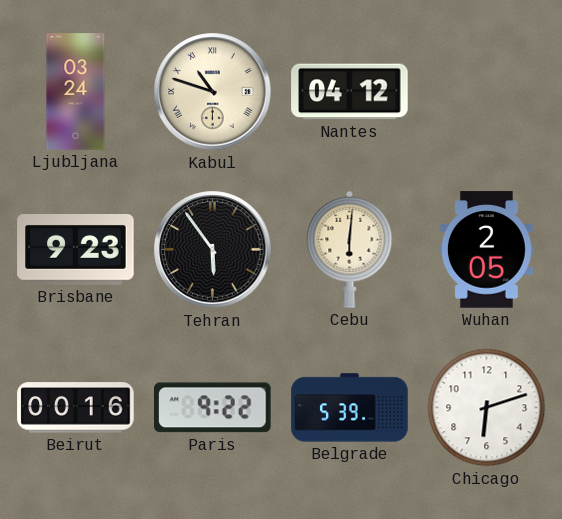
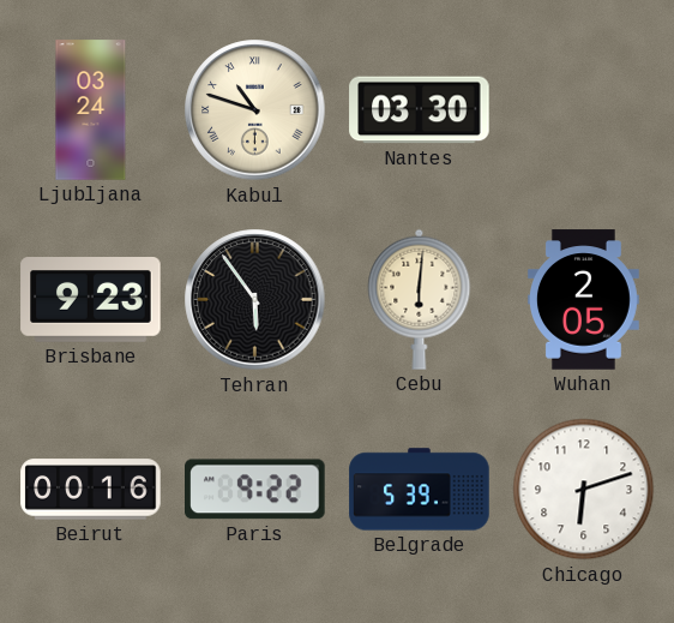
Nantes: 04:12 -> 03:30 (420, 110)
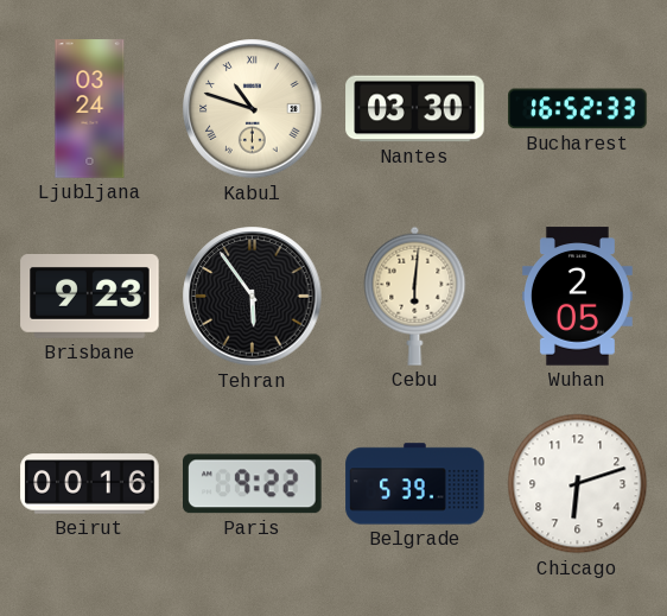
Bucharest: none -> 16:52 (578, 109)
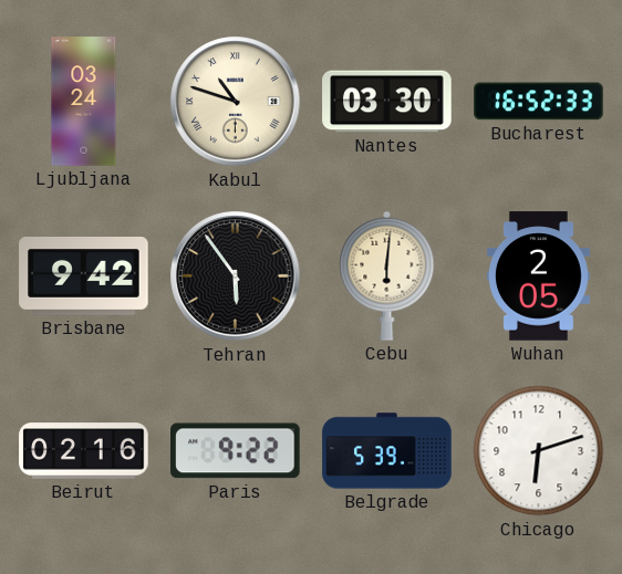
Brisbane: 9:23 -> 9:42 (84, 276)
Beirut: 00:16 -> 02:16 (84, 451)
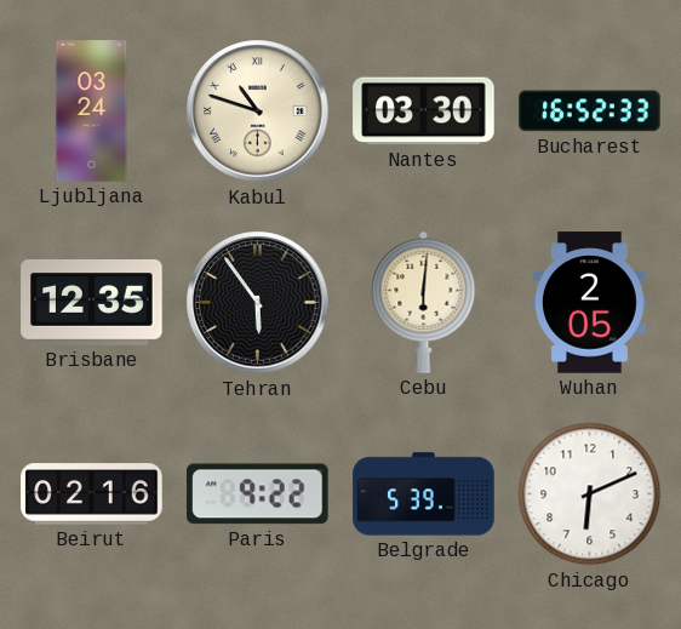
Brisbane: 9:42 -> 12:35 (92, 303)
Chicago: 6:12 -> 6:11 (590, 494)
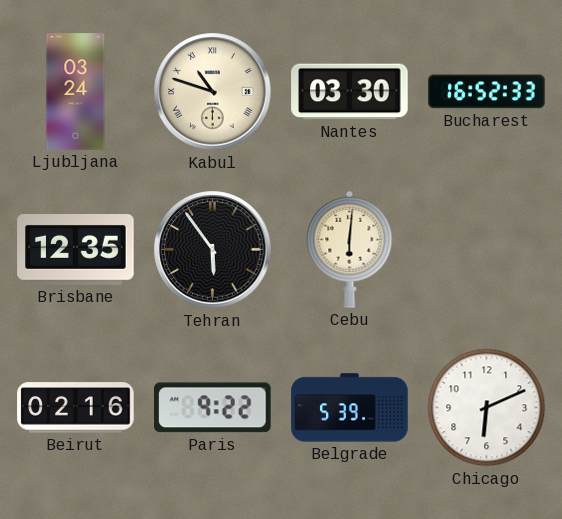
Wuhan: 2:05 -> none (589, 303)
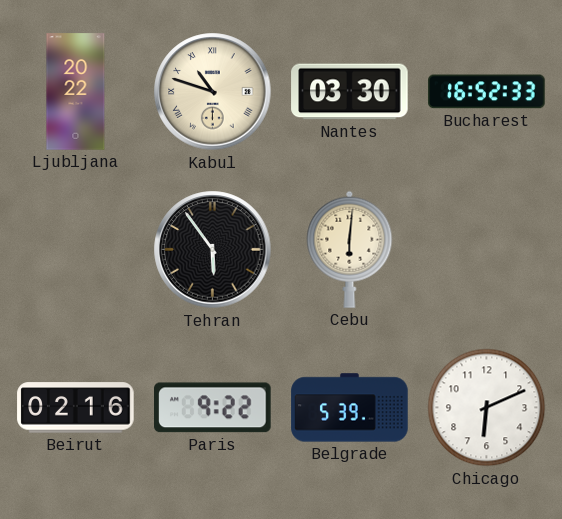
Ljubljana: 03:24 -> 20:22 (76, 92)
Brisbane: 12:35 -> none (76, 250)
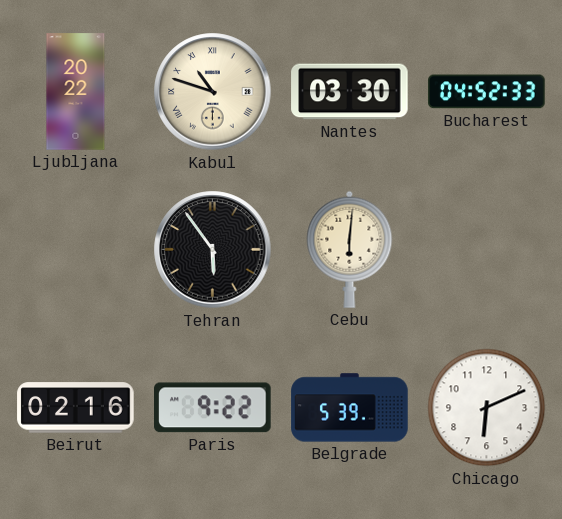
Bucharest: 16:52 -> 04:52 (487, 92)
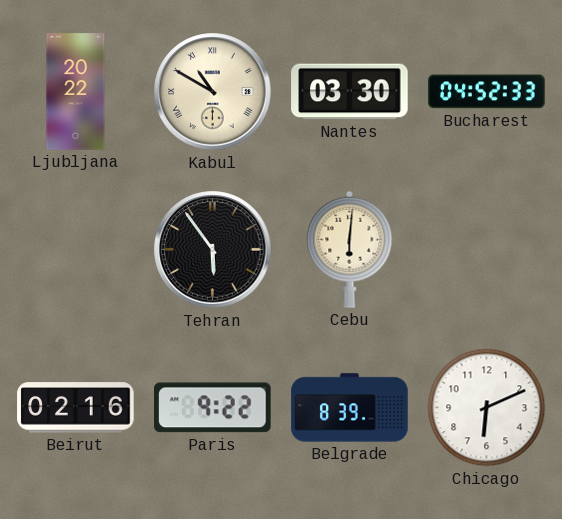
Kabul: 10:48 -> 10:50 (213, 92)
Belgrade: 5:39 -> 8:39 (350, 408)
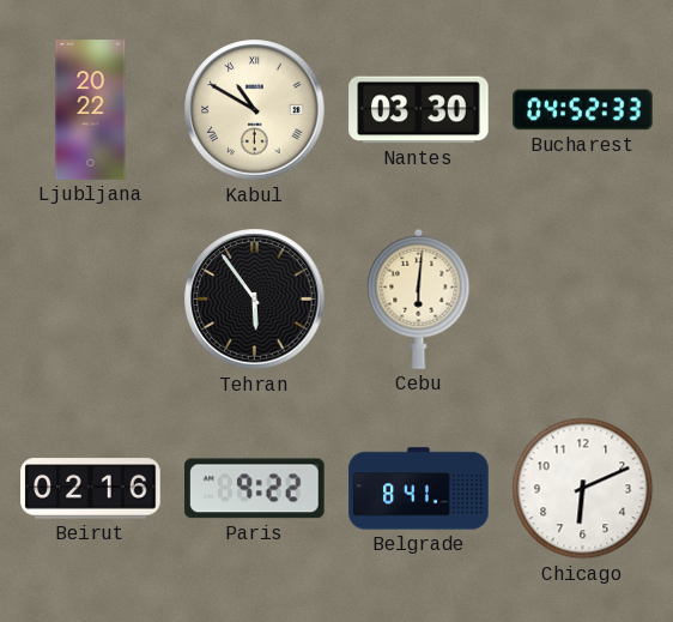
Belgrade: 8:39 -> 8:41 (419, 489)
